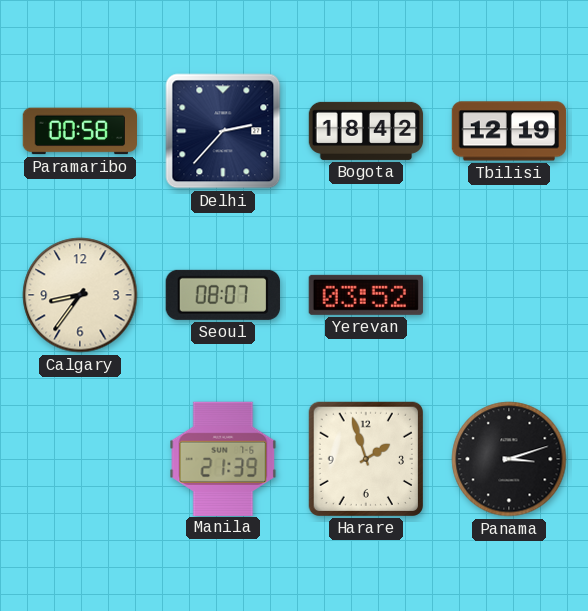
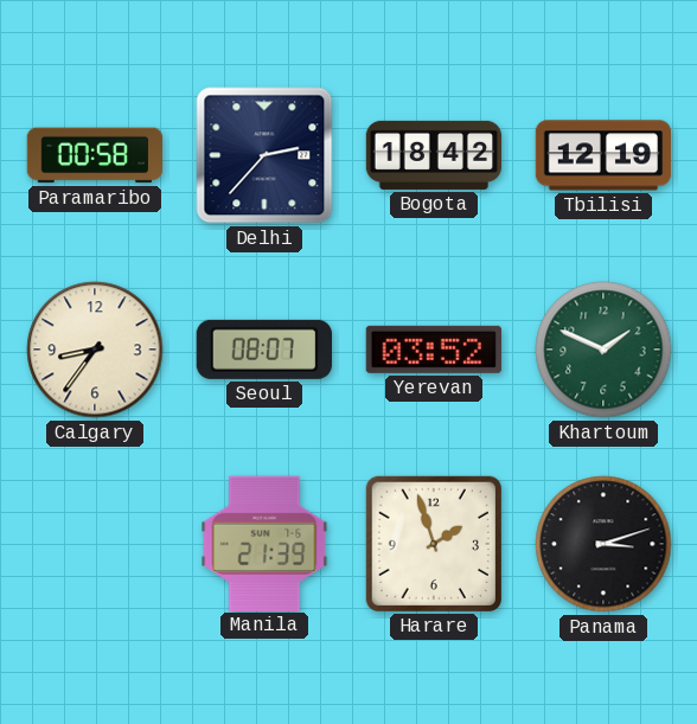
Khartoum: none -> 1:49 (603, 350)
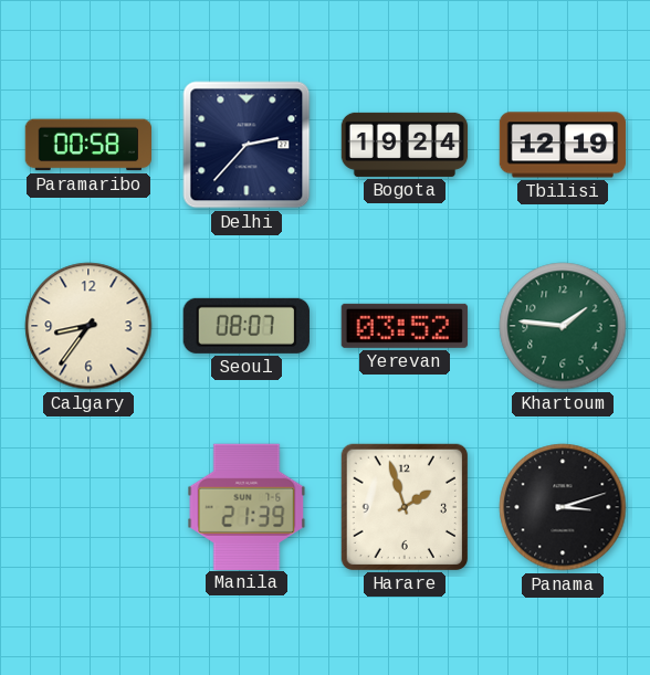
Bogota: 18:42 -> 19:24 (405, 145)
Khartoum: 1:49 -> 1:46 (563, 326)
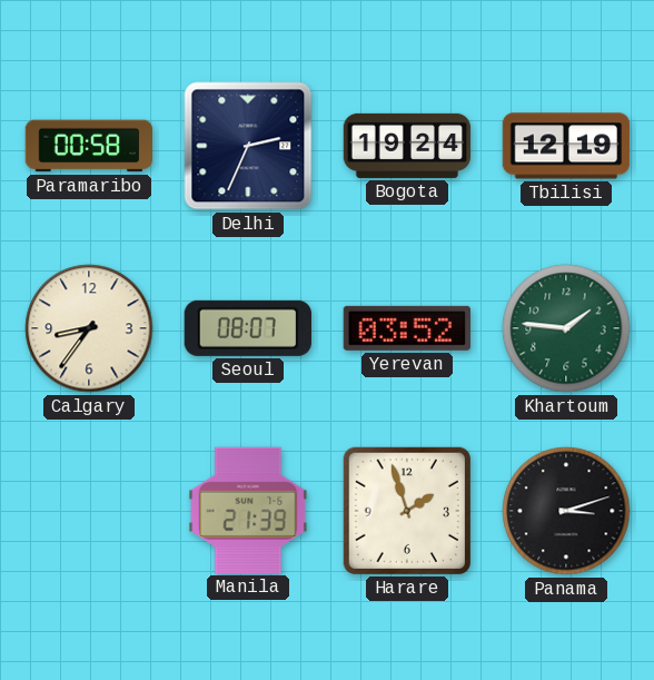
Delhi: 2:37 -> 2:34 (248, 146)
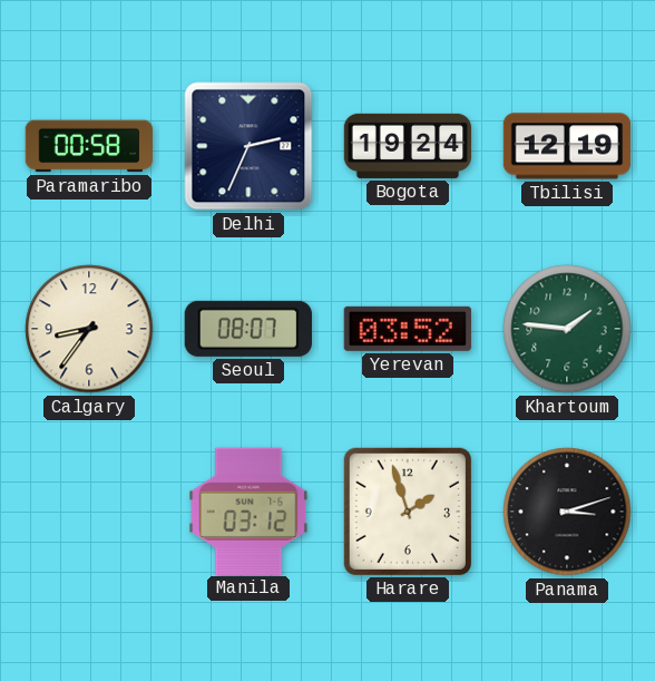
Manila: 21:39 -> 03:12 (248, 510)
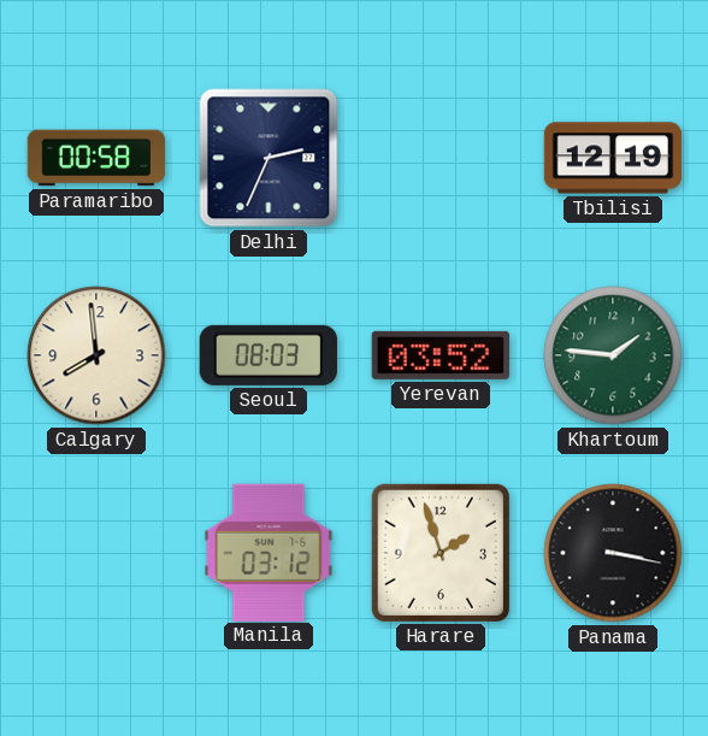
Bogota: 19:24 -> none (408, 146)
Calgary: 8:36 -> 7:59 (96, 355)
Seoul: 08:07 -> 08:03 (269, 355)
Panama: 3:12 -> 3:17 (613, 553)
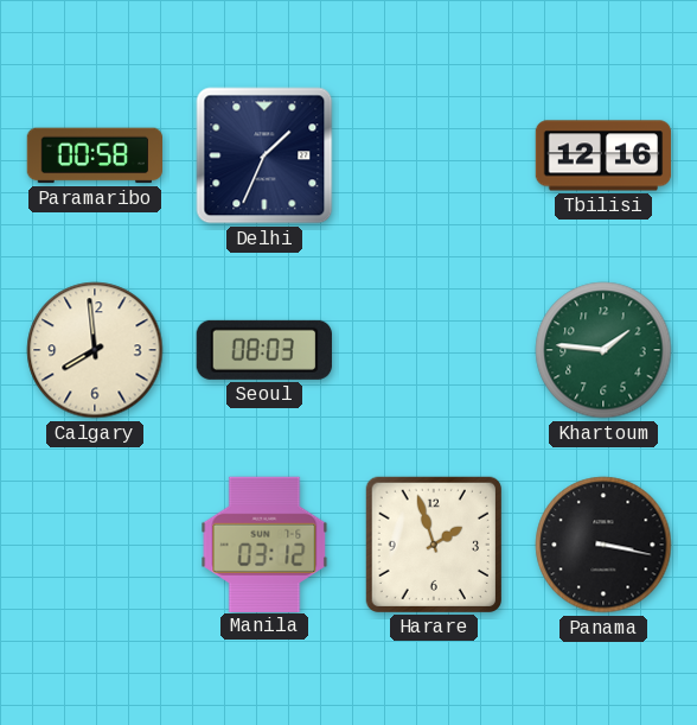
Delhi: 2:34 -> 1:34 (264, 155)
Tbilisi: 12:19 -> 12:16 (603, 155)
Yerevan: 03:52 -> none (441, 355)
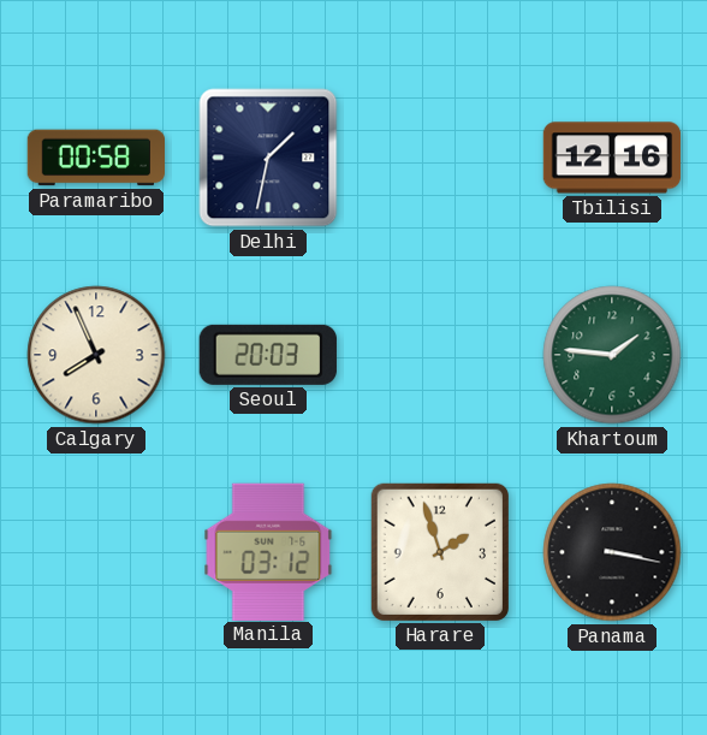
Delhi: 1:34 -> 1:32 (268, 158)
Calgary: 7:59 -> 7:56 (96, 355)
Seoul: 08:03 -> 20:03 (268, 355)
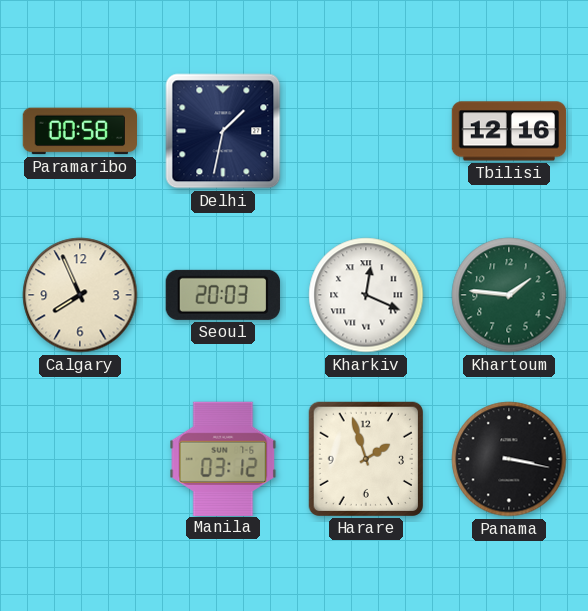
Kharkiv: none -> 12:19 (366, 295)
